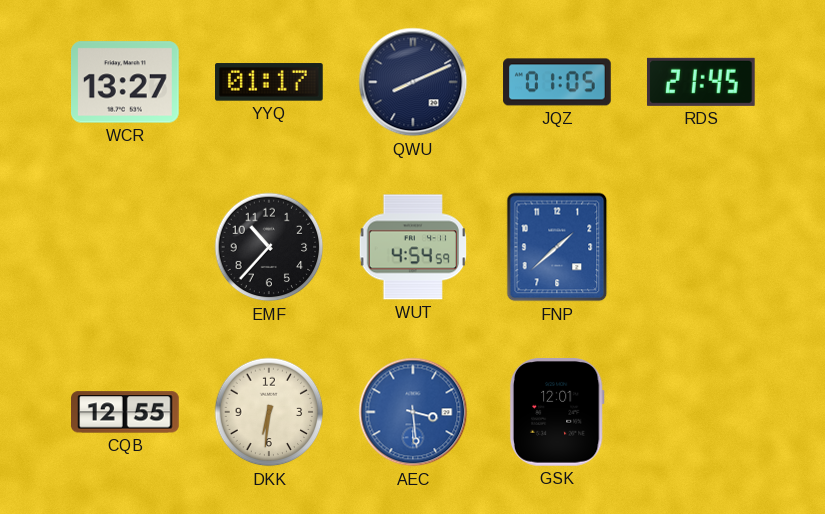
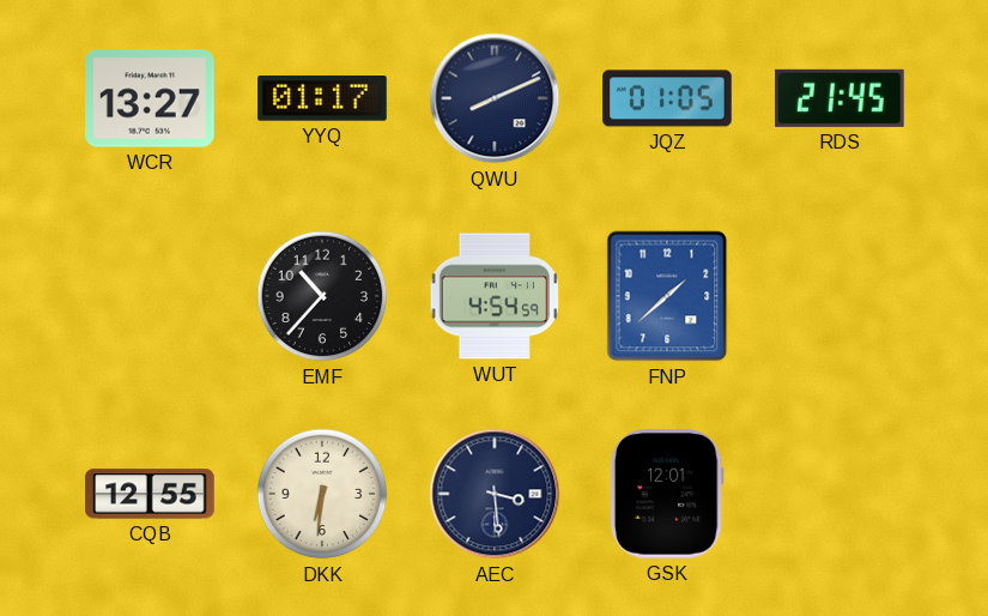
AEC dial: blue -> navy (495, 494)
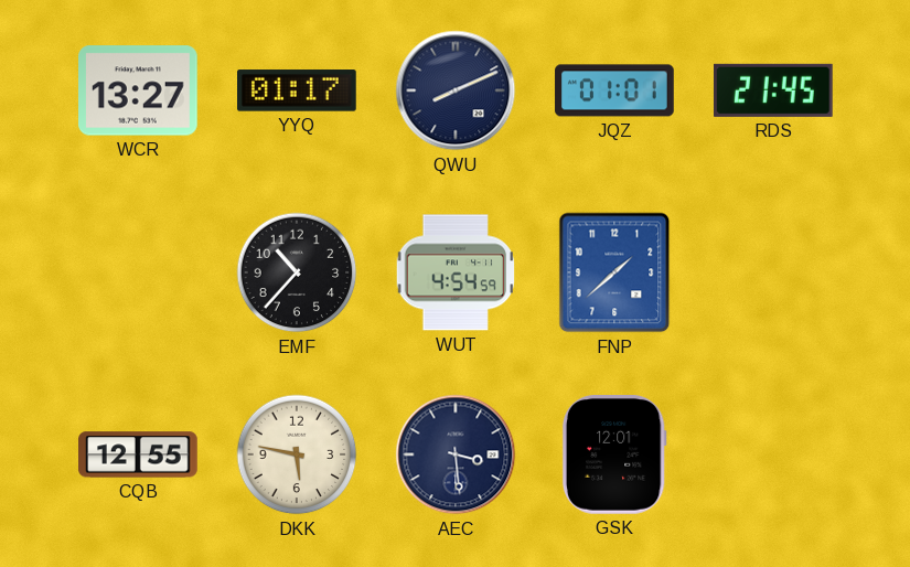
JQZ: 01:05 -> 01:01 (614, 90)
DKK: 6:31 -> 5:47 (297, 454)
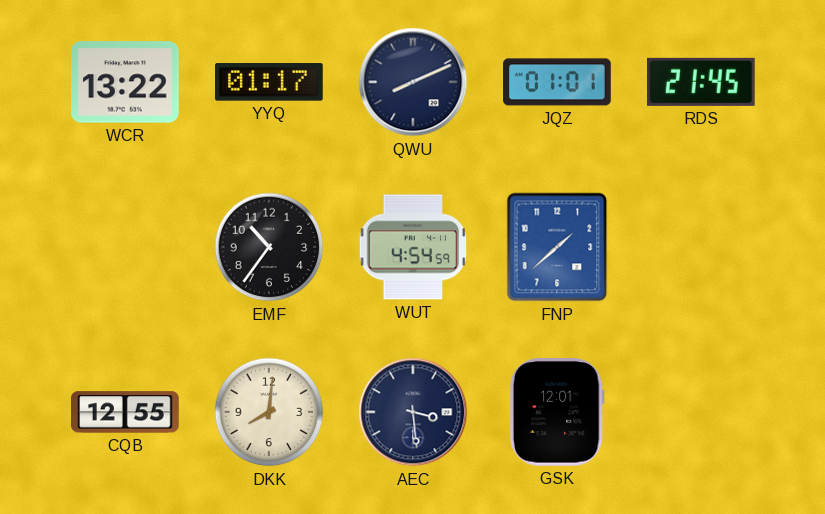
WCR: 13:27 -> 13:22 (126, 82)
EMF: 10:37 -> 10:36 (269, 247)
DKK: 5:47 -> 8:01 (269, 412)
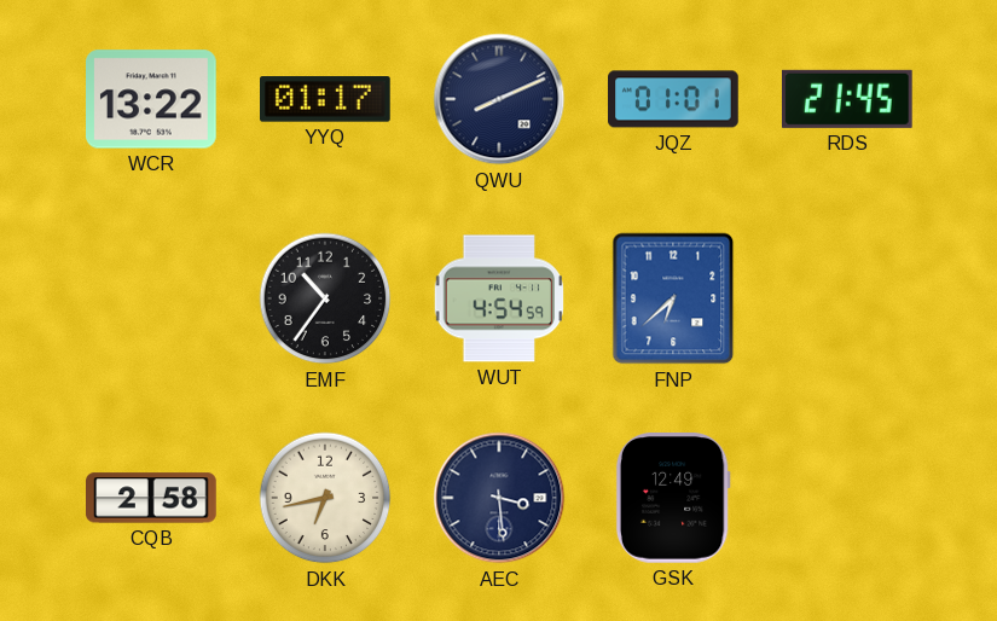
FNP: 1:38 -> 6:38 (673, 298)
CQB: 12:55 -> 2:58 (152, 498)
DKK: 8:01 -> 6:43 (325, 498)
GSK: 12:01 -> 12:49 (673, 499)
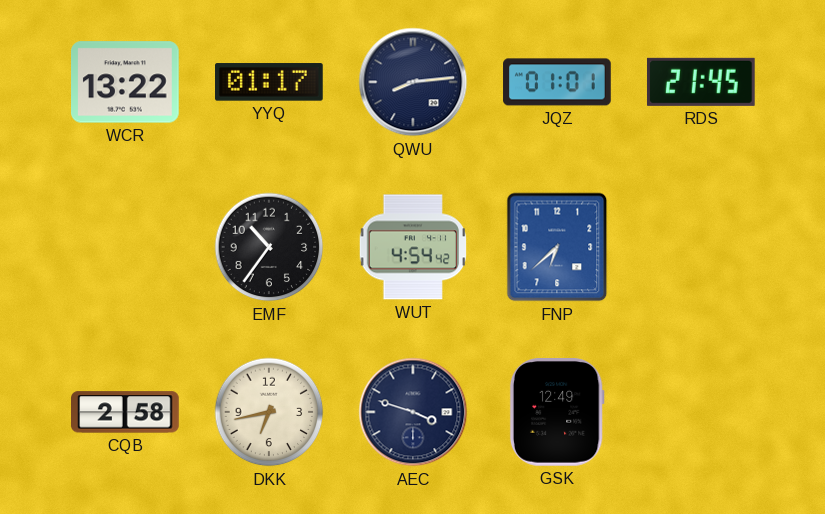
QWU: 8:11 -> 8:14 (413, 82)
WUT: 4:54:59 -> 4:54:42 (413, 247)
AEC: 3:29 -> 3:48 (413, 412)
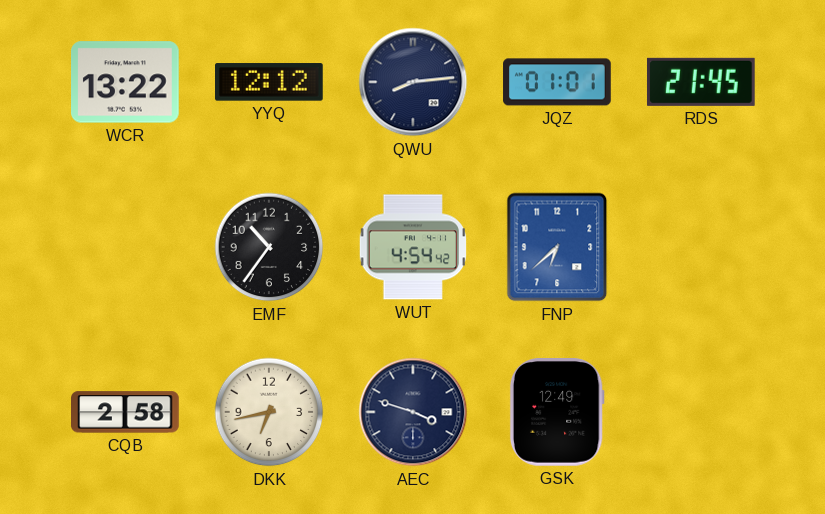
YYQ: 01:17 -> 12:12 (270, 82)
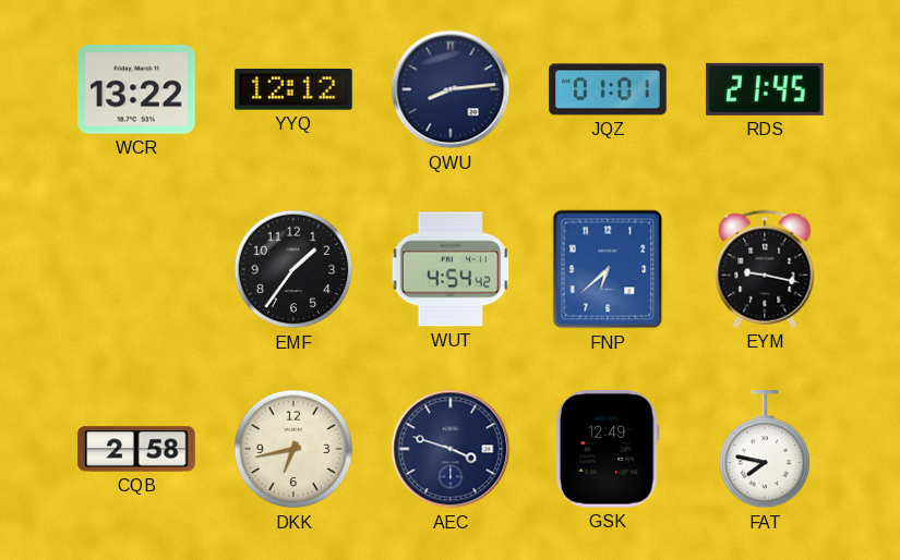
EMF: 10:36 -> 1:36 (293, 269)
EYM: none -> 9:17 (765, 269)
FAT: none -> 7:47 (765, 450)
